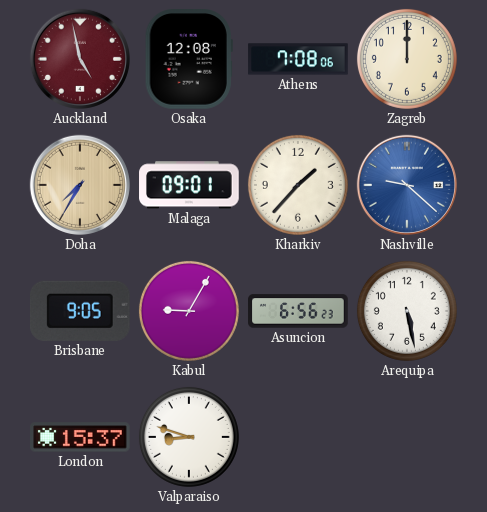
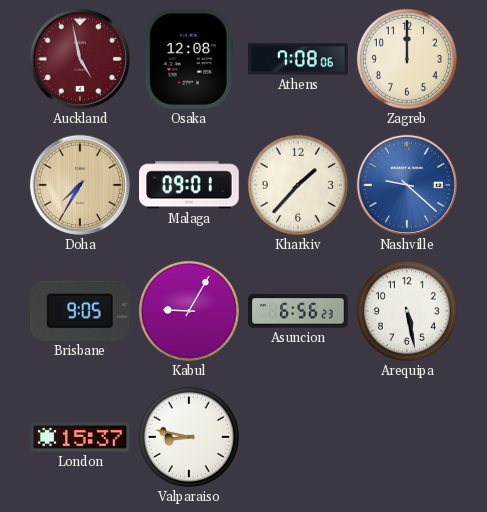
Valparaiso: 8:48 -> 8:47 (189, 437)
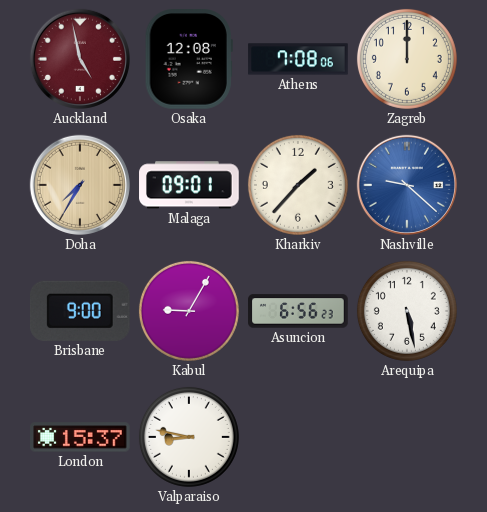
Brisbane: 9:05 -> 9:00 (80, 311)
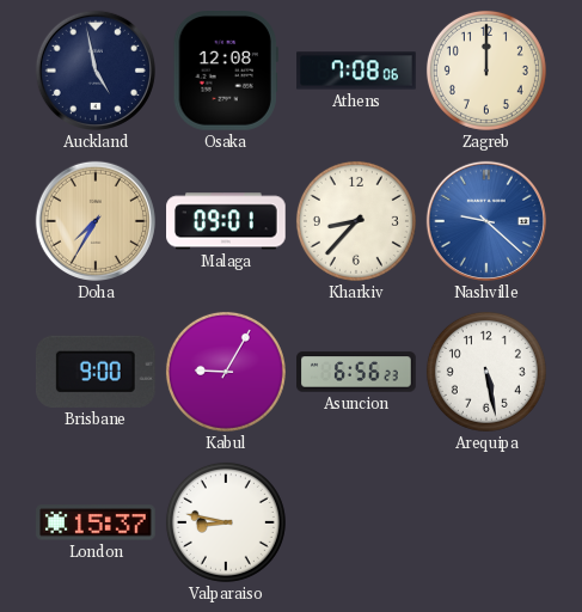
Auckland dial: burgundy -> navy (96, 71)
Kharkiv: 1:37 -> 8:37 (356, 221)
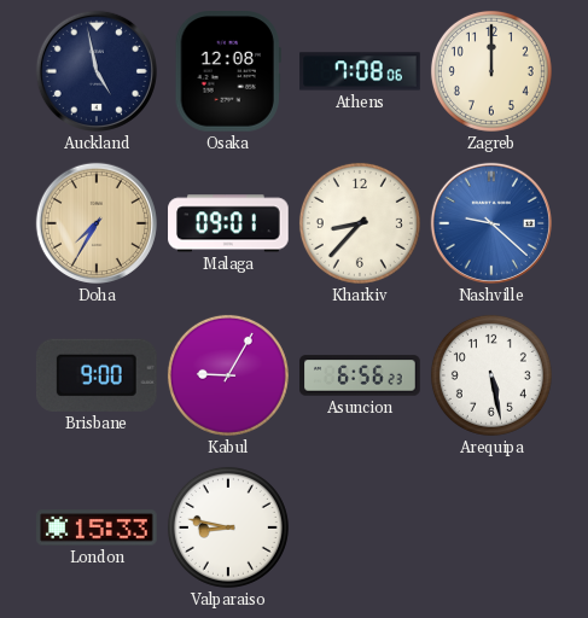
London: 15:37 -> 15:33 (97, 527)
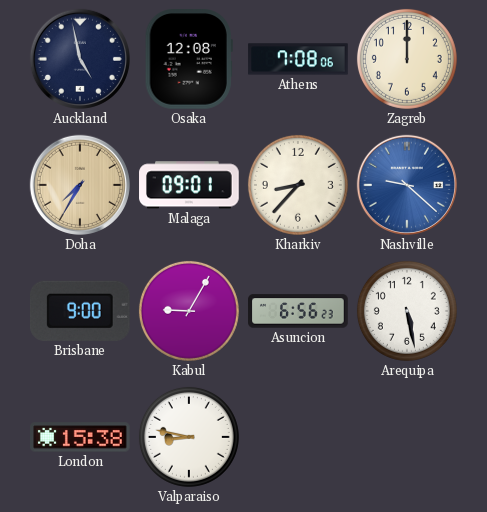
London: 15:33 -> 15:38 (80, 437)
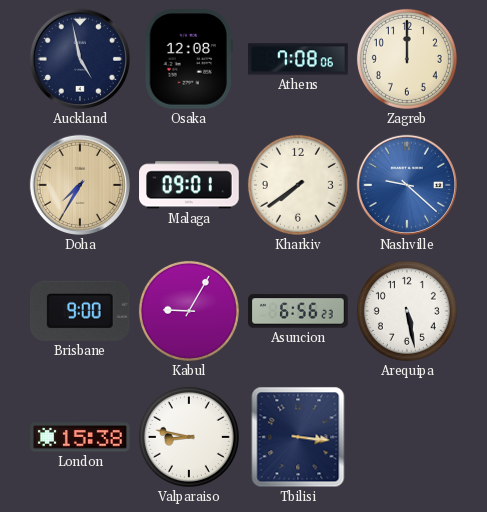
Kharkiv: 8:37 -> 7:39 (298, 185)
Tbilisi: none -> 3:16 (298, 437)
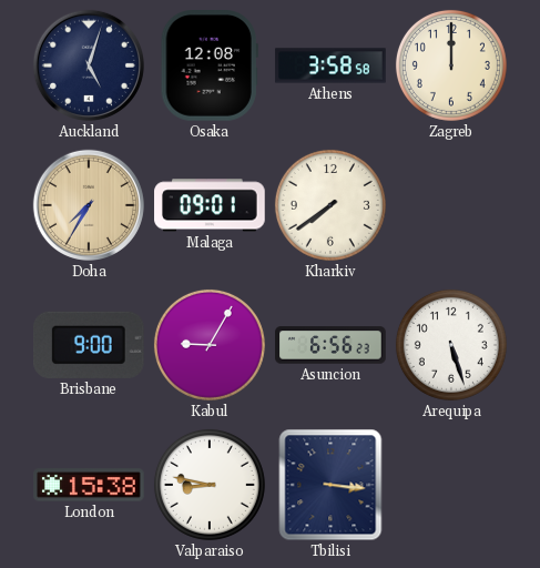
Auckland: 4:58 -> 5:03 (89, 65)
Athens: 7:08 -> 3:58 (330, 65)
Nashville: 9:22 -> none (407, 185)
Arequipa: 5:28 -> 5:27 (451, 345)
